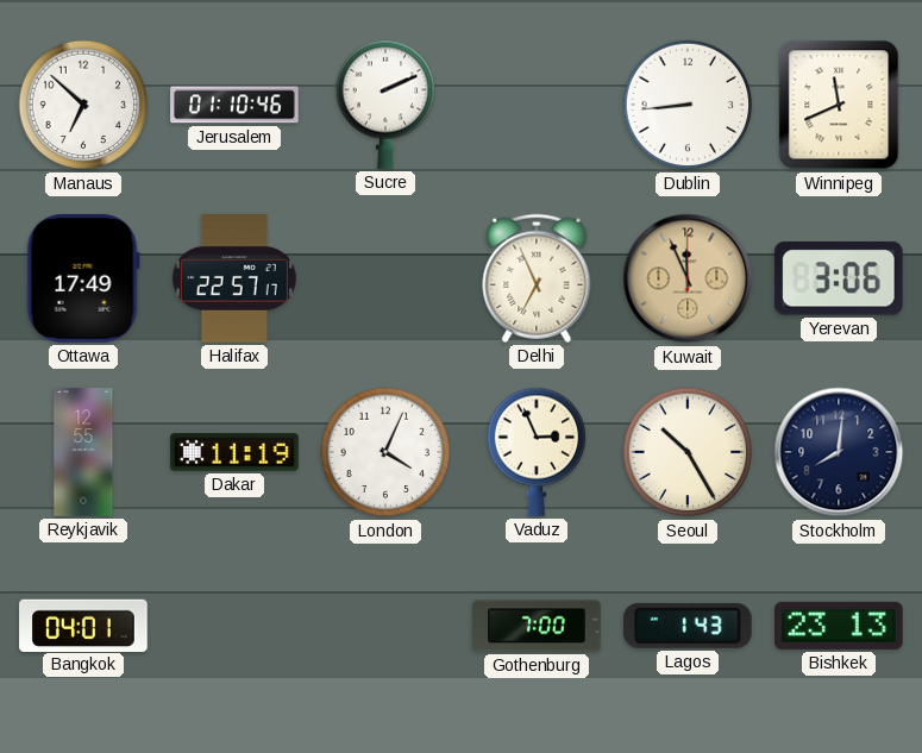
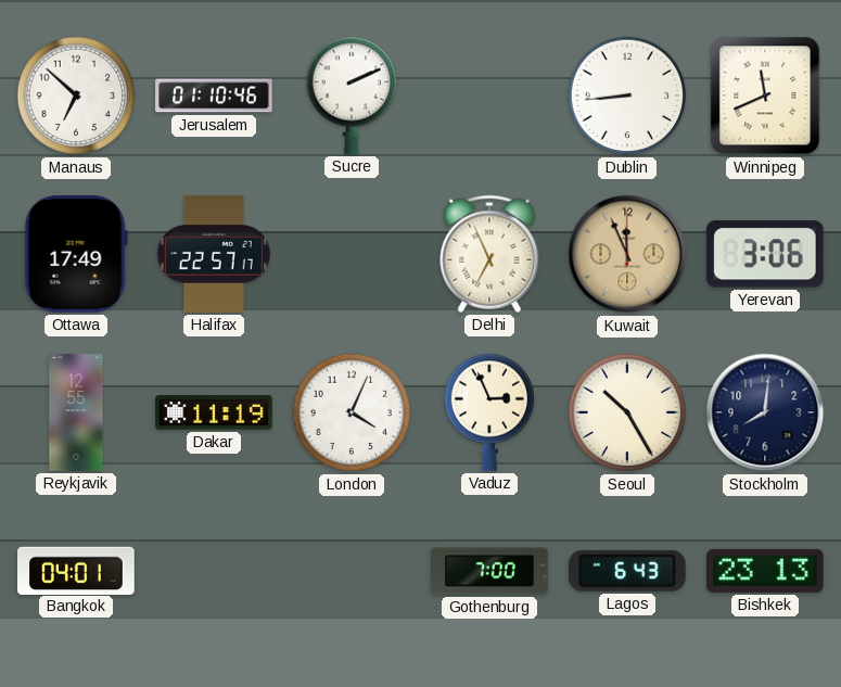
Lagos: 1:43 -> 6:43 (627, 571)
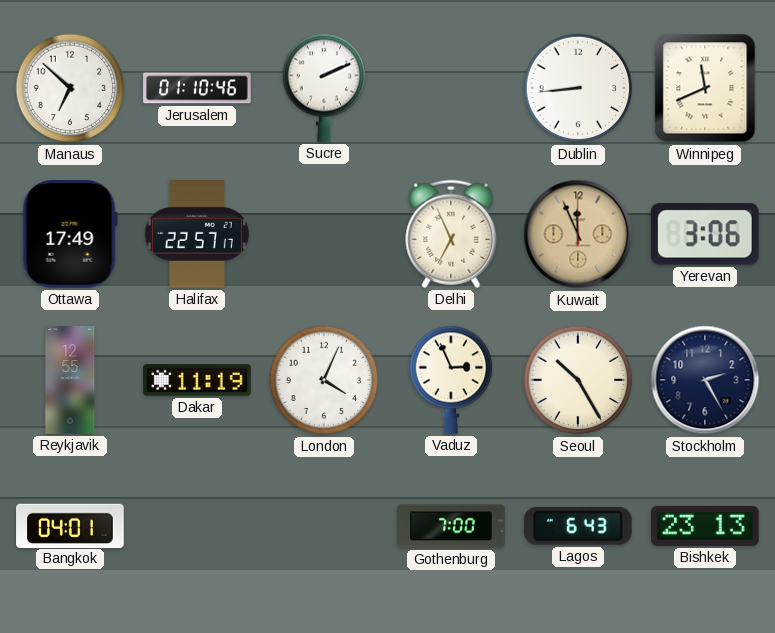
Stockholm: 8:01 -> 2:25 (705, 380)
